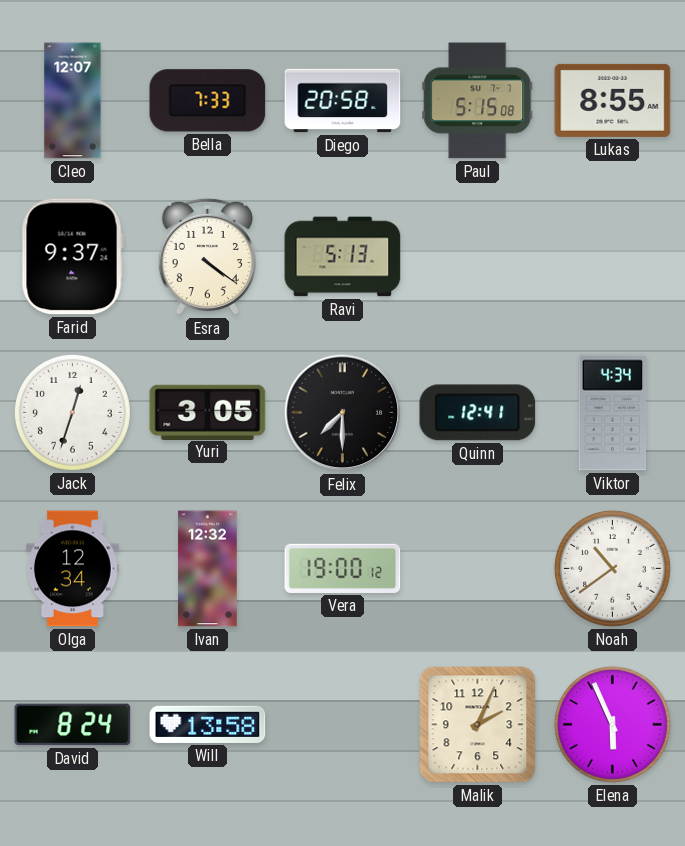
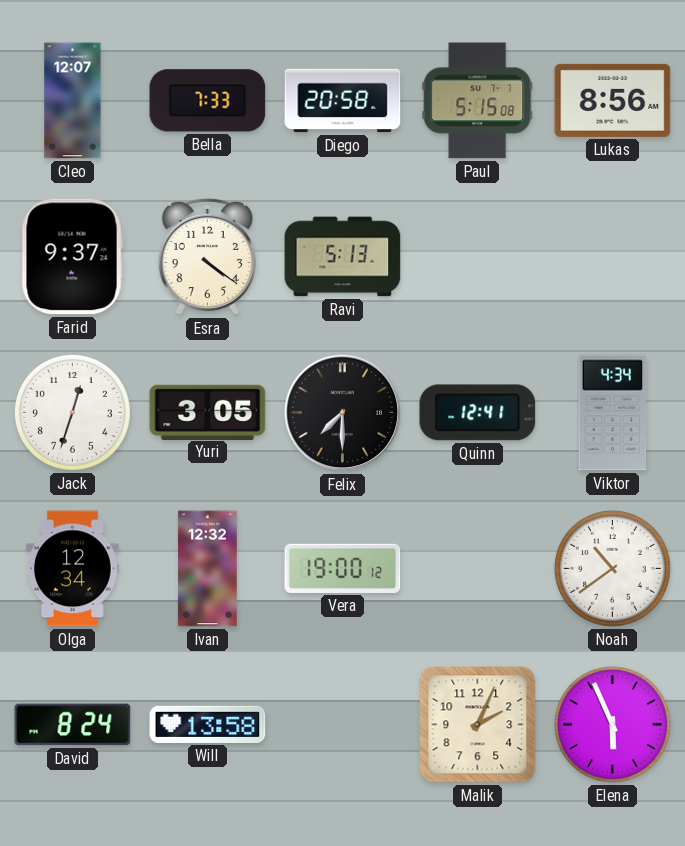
Lukas: 8:55 -> 8:56 (613, 100)
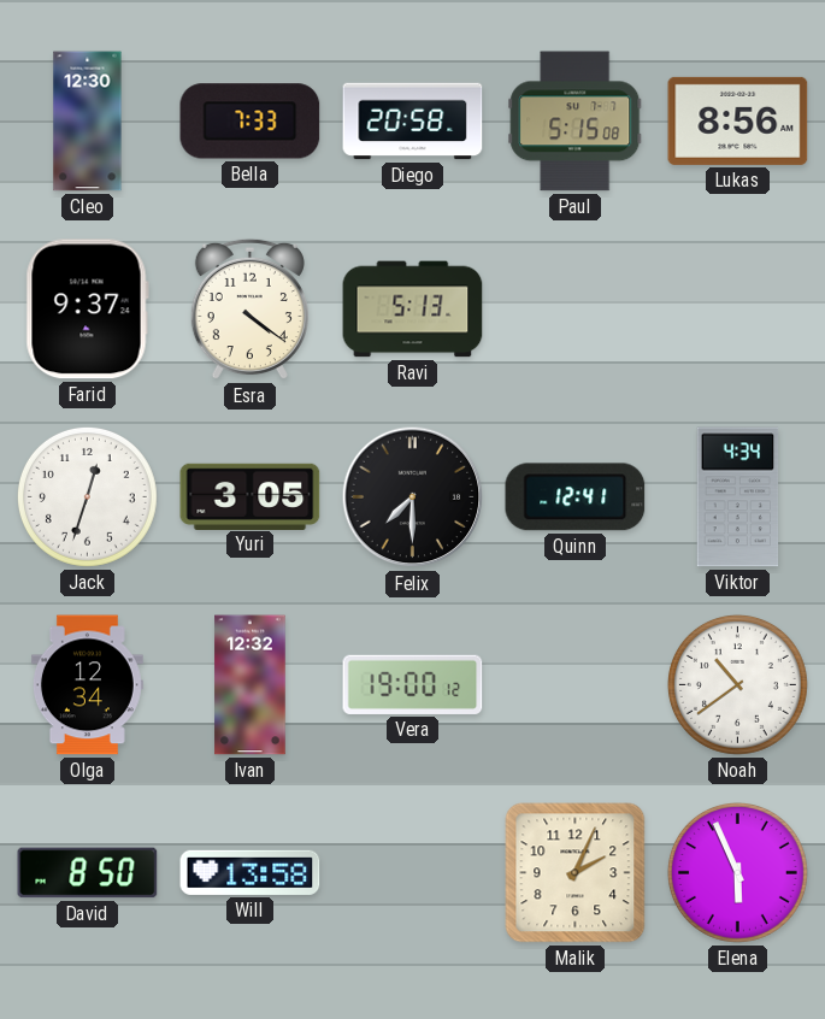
Cleo: 12:07 -> 12:30 (88, 122)
David: 8:24 -> 8:50 (88, 873)
